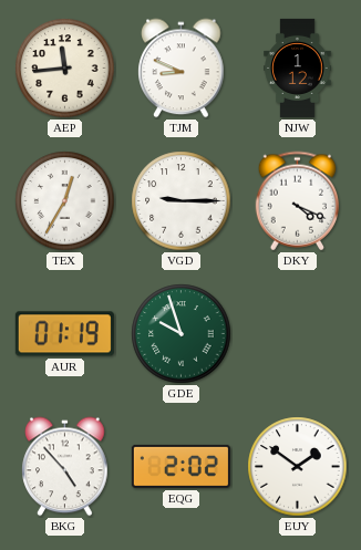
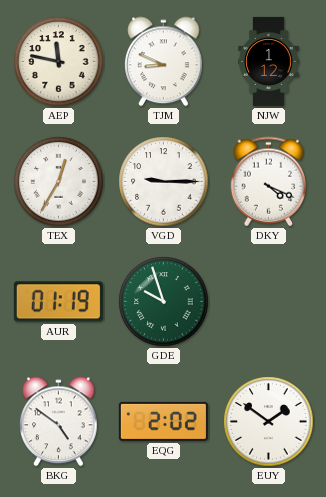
AEP: 11:44 -> 11:47 (59, 62)
BKG: 4:53 -> 4:51 (59, 422)
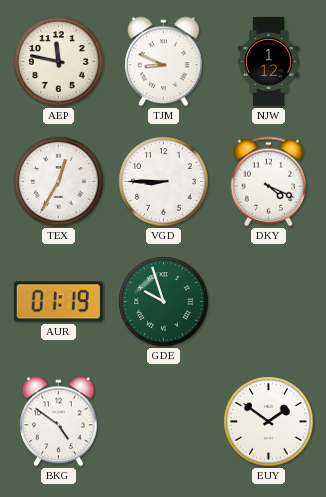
VGD: 9:15 -> 8:45 (164, 182)
EQG: 2:02 -> none (163, 421)
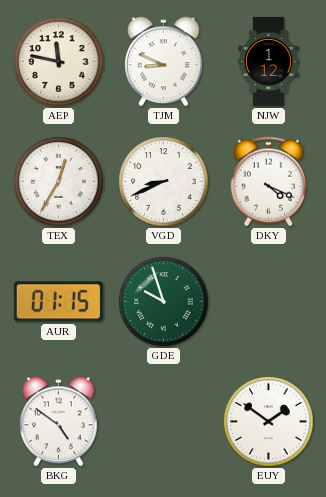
VGD: 8:45 -> 8:41 (164, 182)
AUR: 01:19 -> 01:15 (58, 302)
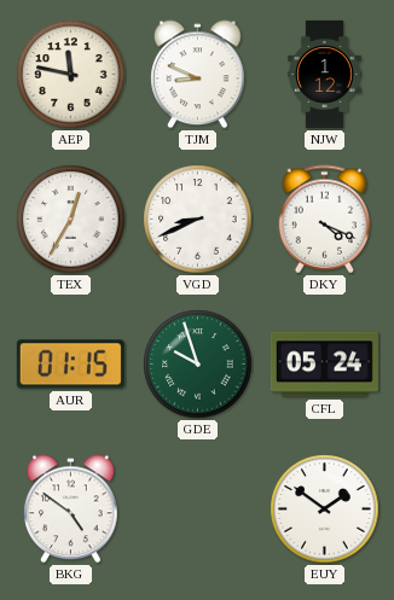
CFL: none -> 05:24 (324, 365)
